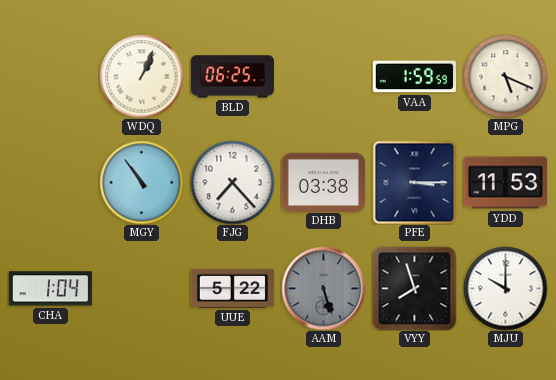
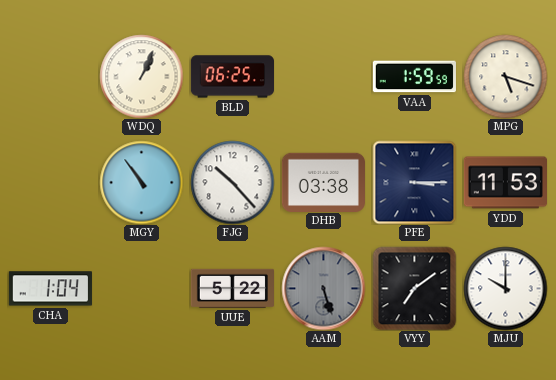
MPG: 5:19 -> 5:18 (505, 76)
FJG: 7:23 -> 10:23 (232, 182)
VYY: 7:57 -> 7:09 (414, 288)
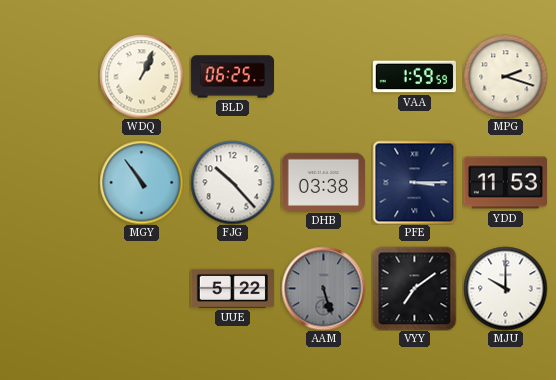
MPG: 5:18 -> 2:18 (505, 76)
CHA: 1:04 -> none (50, 289)
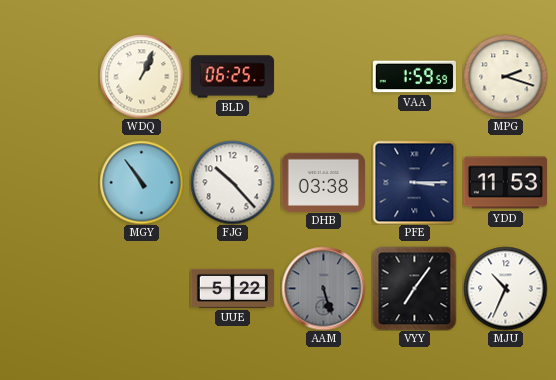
VYY: 7:09 -> 7:06 (414, 288)
MJU: 10:00 -> 10:34 (505, 288)
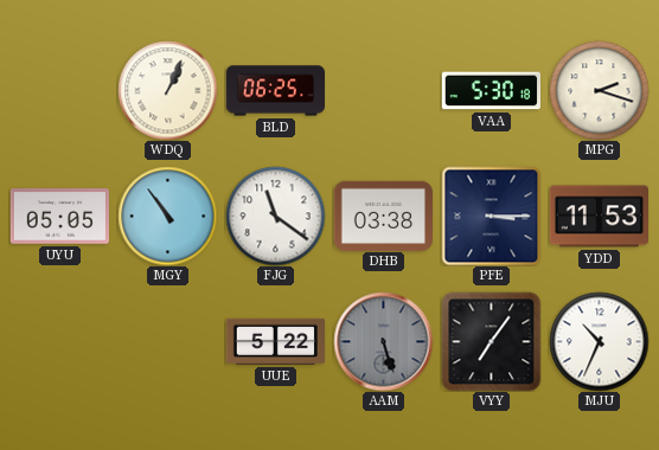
VAA: 1:59 -> 5:30 (491, 91)
UYU: none -> 05:05 (59, 217)
FJG: 10:23 -> 11:21 (275, 216)
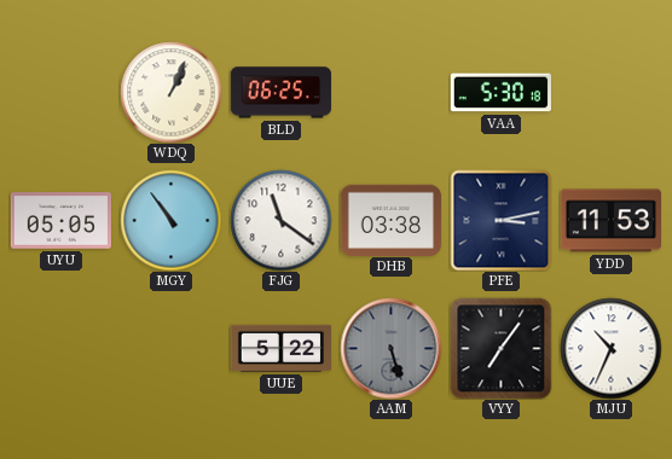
MPG: 2:18 -> none (599, 90)
PFE: 3:15 -> 3:13 (500, 220)
